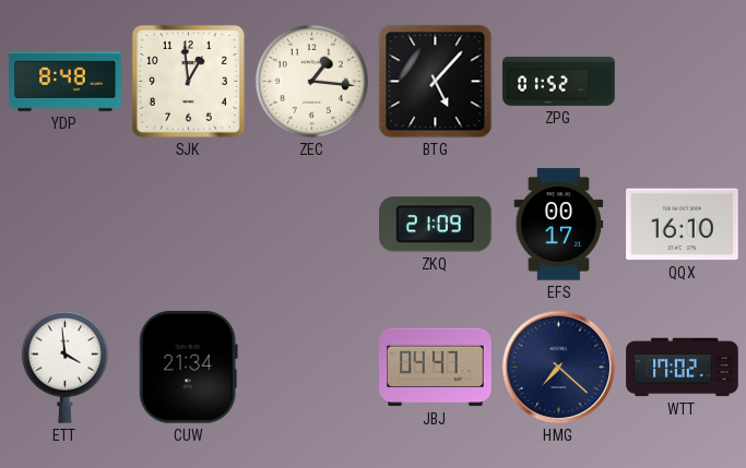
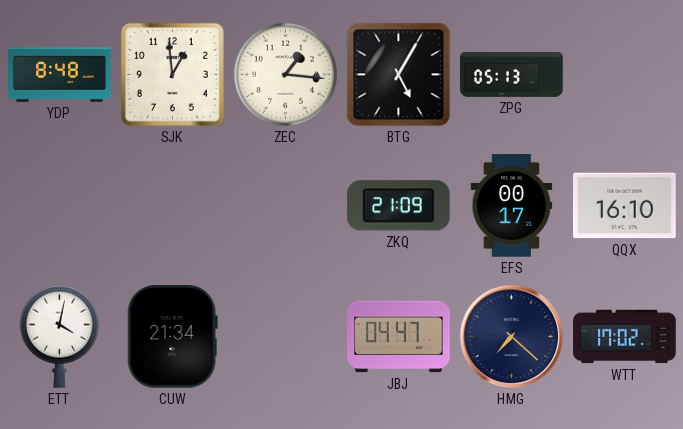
BTG: 5:07 -> 5:05 (399, 75)
ZPG: 01:52 -> 05:13 (512, 74)
ETT: 3:59 -> 4:02 (59, 336)
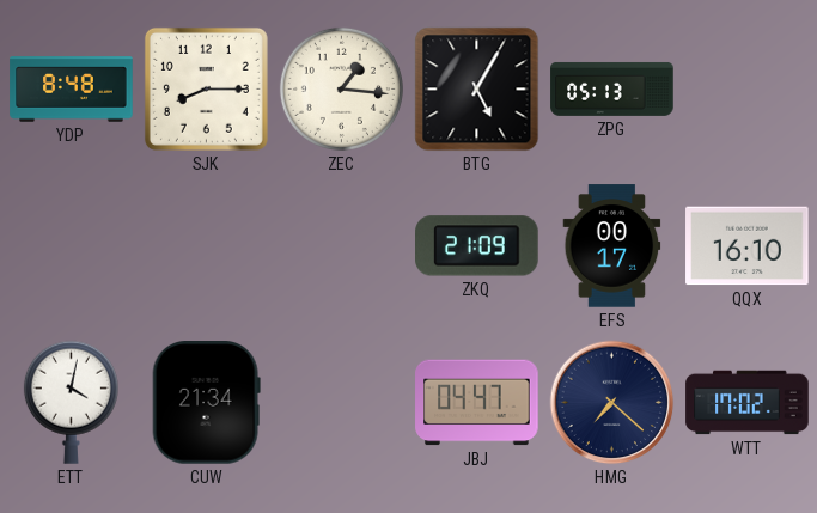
SJK: 12:59 -> 8:15 (206, 88)
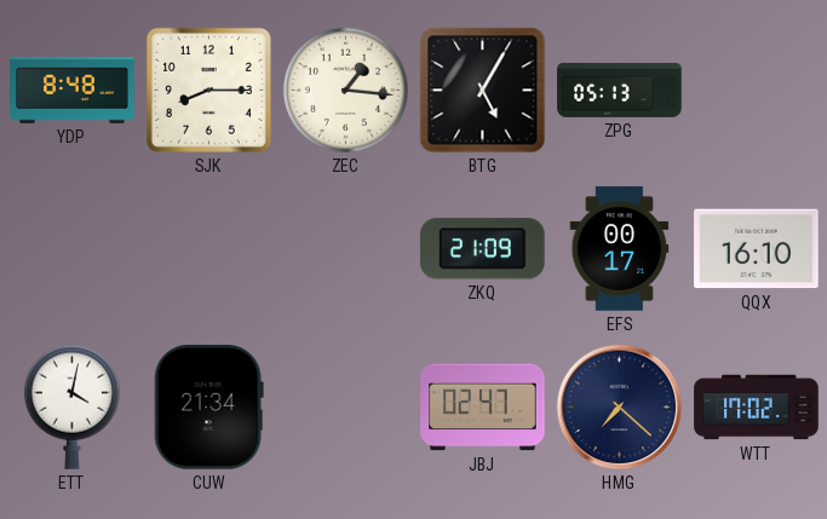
JBJ: 04:47 -> 02:47 (483, 408)
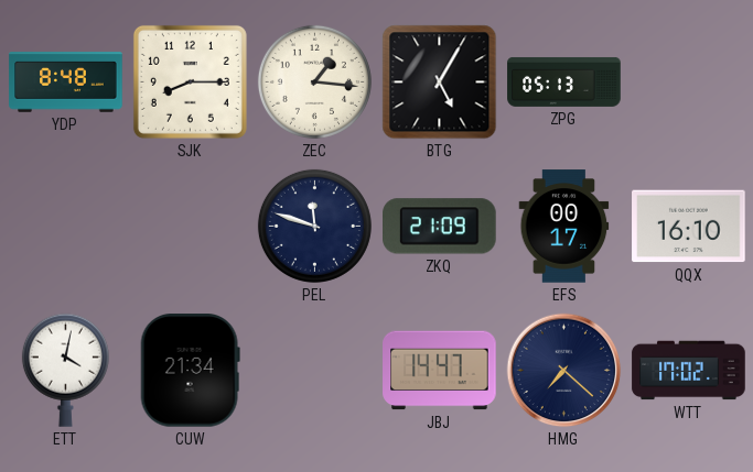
PEL: none -> 11:48 (314, 226)
JBJ: 02:47 -> 14:47 (440, 371)
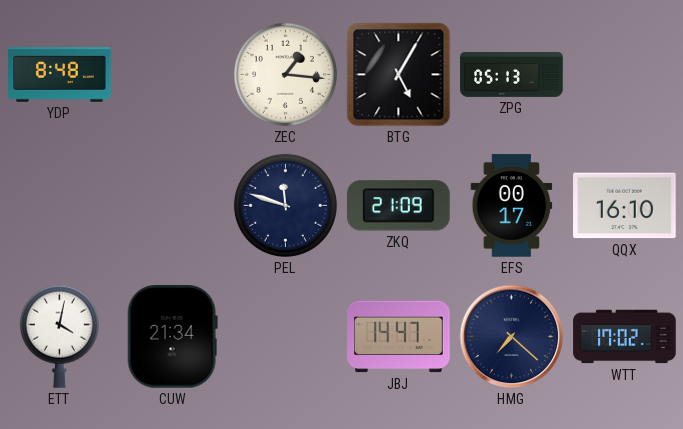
SJK: 8:15 -> none (190, 81)
